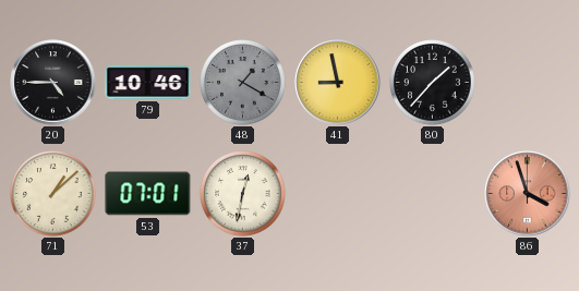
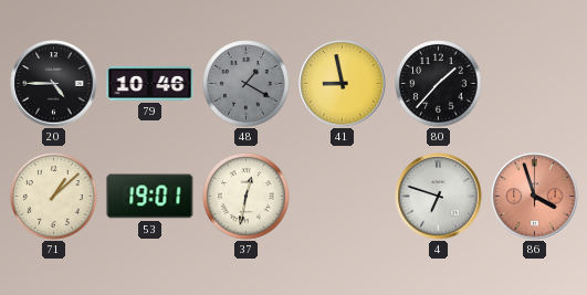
53: 07:01 -> 19:01 (150, 197)
4: none -> 6:48 (439, 197)
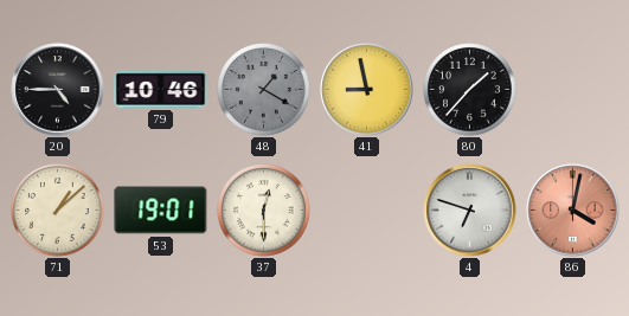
37: 12:32 -> 12:30 (264, 211)
86: 3:57 -> 4:02 (573, 211)
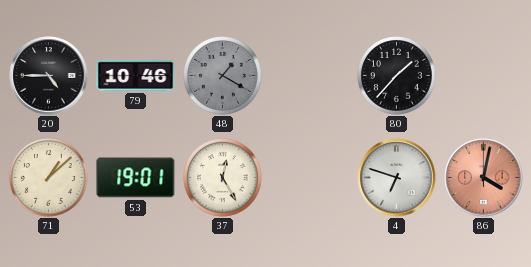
41: 8:58 -> none (367, 90)
37: 12:30 -> 12:25 (223, 178)
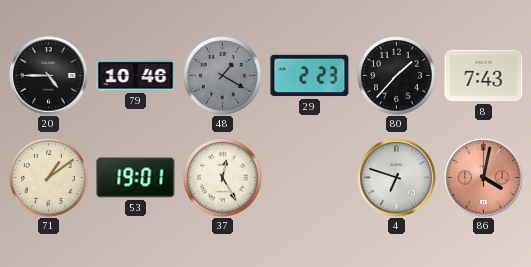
29: none -> 2:23 (310, 76)
8: none -> 7:43 (484, 76)
71: 1:08 -> 1:09 (49, 178)
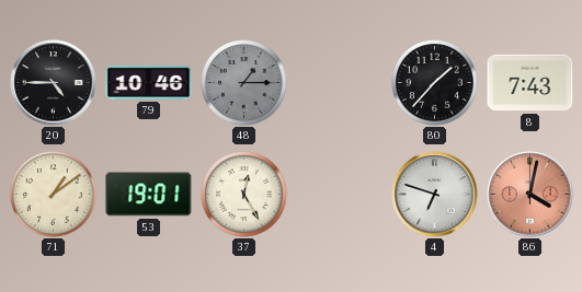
48: 1:20 -> 1:15 (244, 83)
29: 2:23 -> none (310, 76)
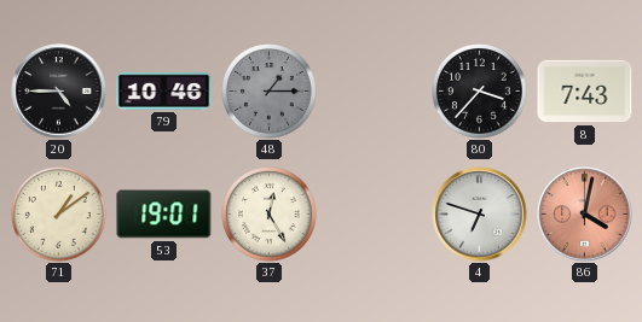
80: 1:37 -> 3:37 (480, 92)
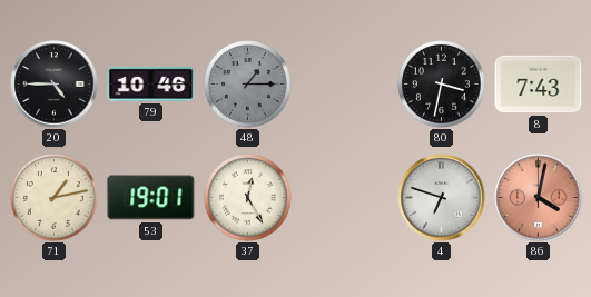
80: 3:37 -> 3:32 (442, 85)
71: 1:09 -> 1:13 (55, 198)
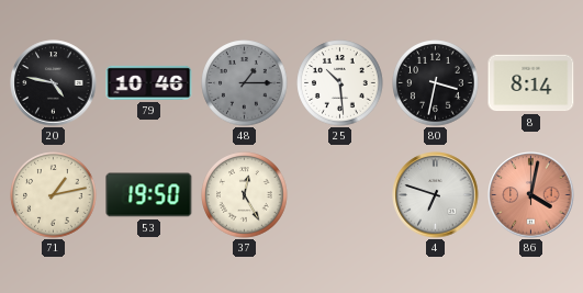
20: 4:45 -> 4:47 (54, 83)
25: none -> 10:29 (340, 83)
8: 7:43 -> 8:14 (531, 83)
53: 19:01 -> 19:50 (149, 195)
